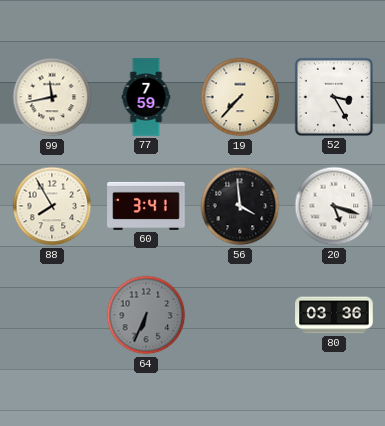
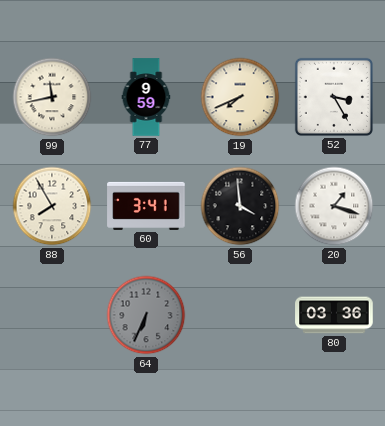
77: 7:59 -> 9:59 (146, 97)
19: 7:37 -> 7:41 (240, 97)
20: 5:18 -> 1:18 (334, 206)
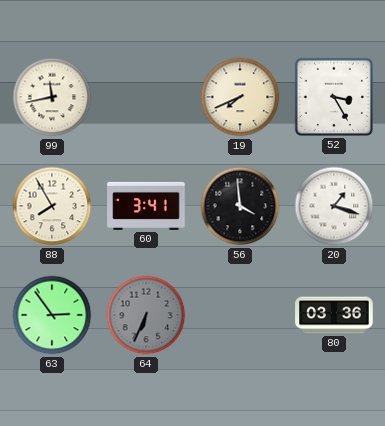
77: 9:59 -> none (146, 97)
63: none -> 2:54 (52, 315)
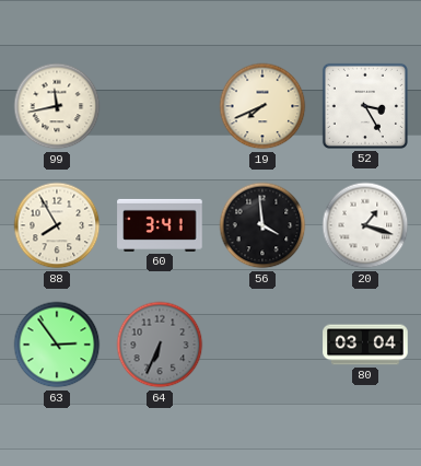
80: 03:36 -> 03:04 (365, 345)
